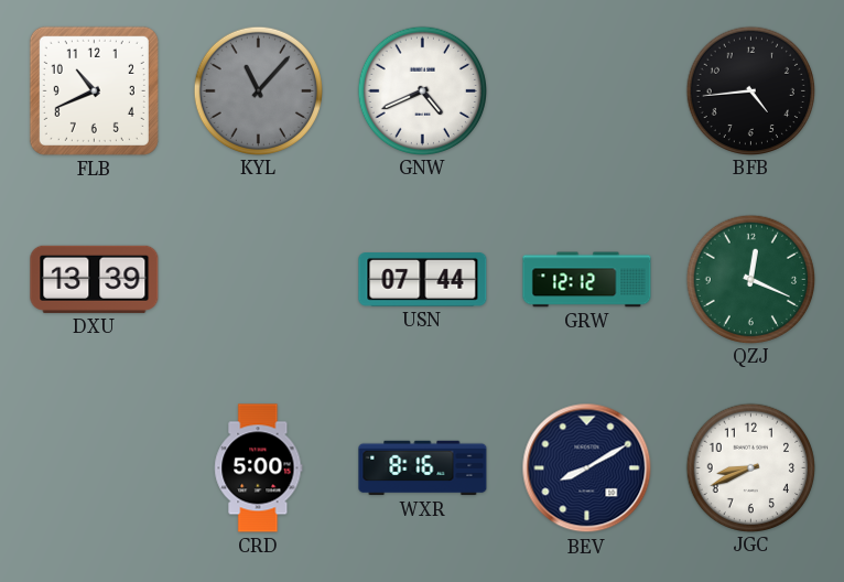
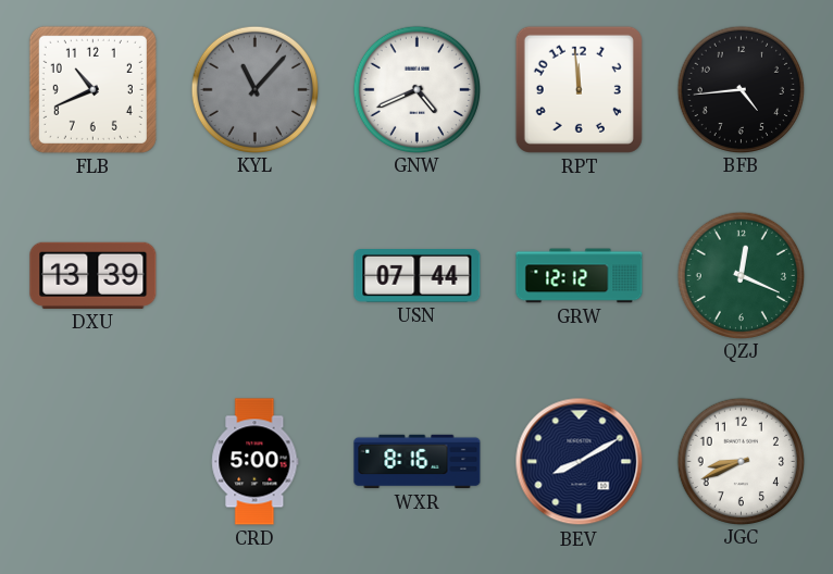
RPT: none -> 11:59 (579, 89)
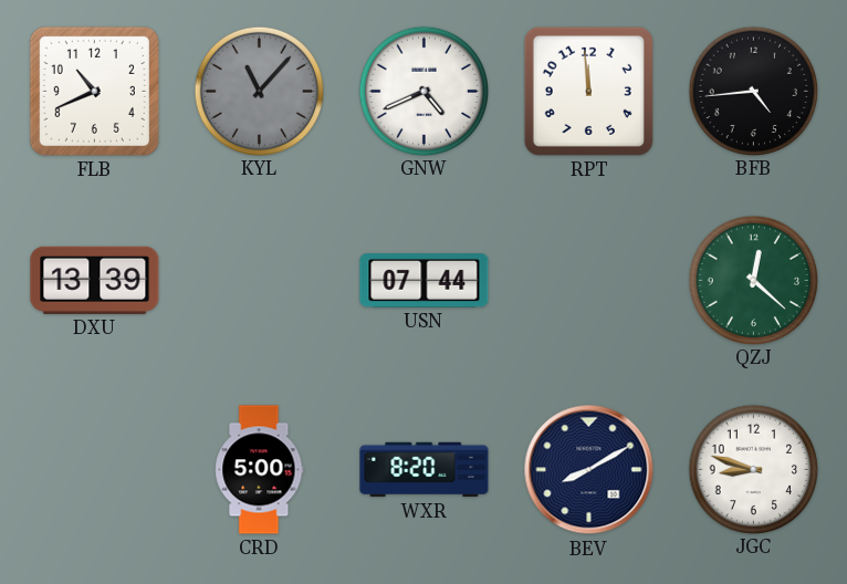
GRW: 12:12 -> none (580, 276)
QZJ: 12:19 -> 12:22 (753, 280)
WXR: 8:16 -> 8:20 (425, 470)
JGC: 8:41 -> 8:48 (753, 469)
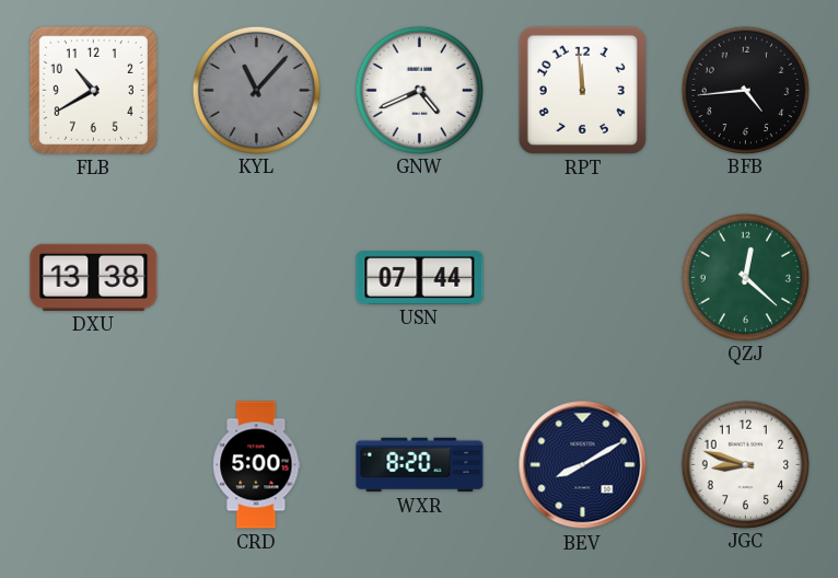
FLB: 10:41 -> 10:40 (93, 90)
DXU: 13:39 -> 13:38 (94, 277)
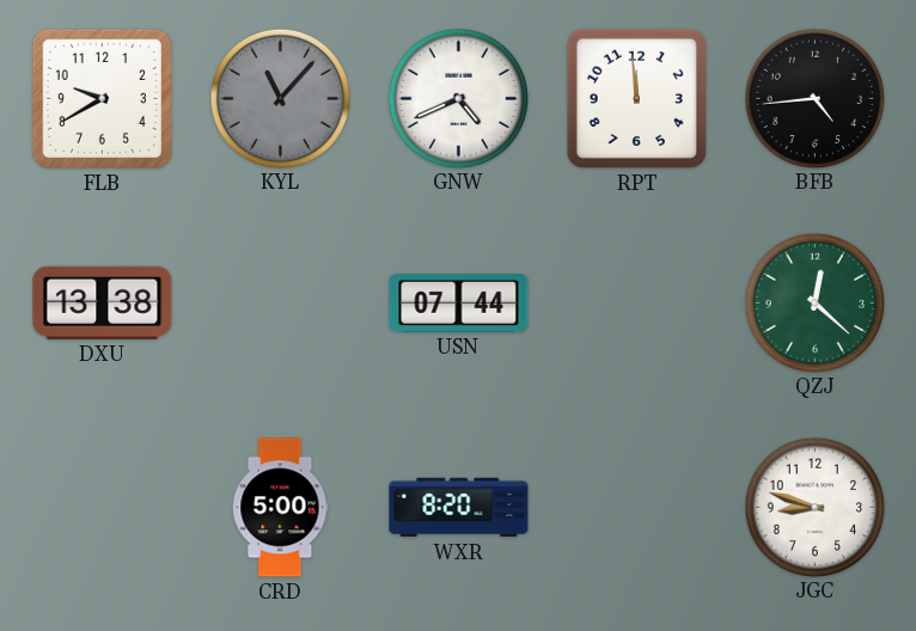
FLB: 10:40 -> 9:40 (102, 98)
BEV: 8:10 -> none (583, 465)
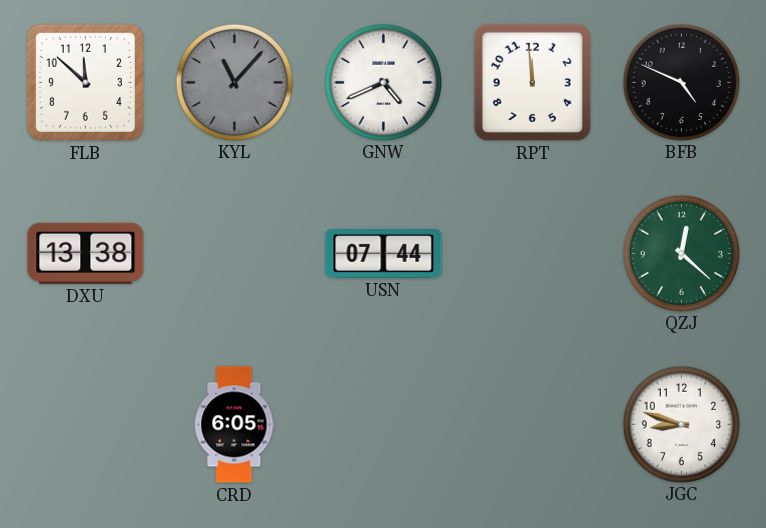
FLB: 9:40 -> 11:52 (85, 82)
BFB: 4:44 -> 4:49 (681, 82)
CRD: 5:00 -> 6:05 (235, 425)
WXR: 8:20 -> none (459, 508)
